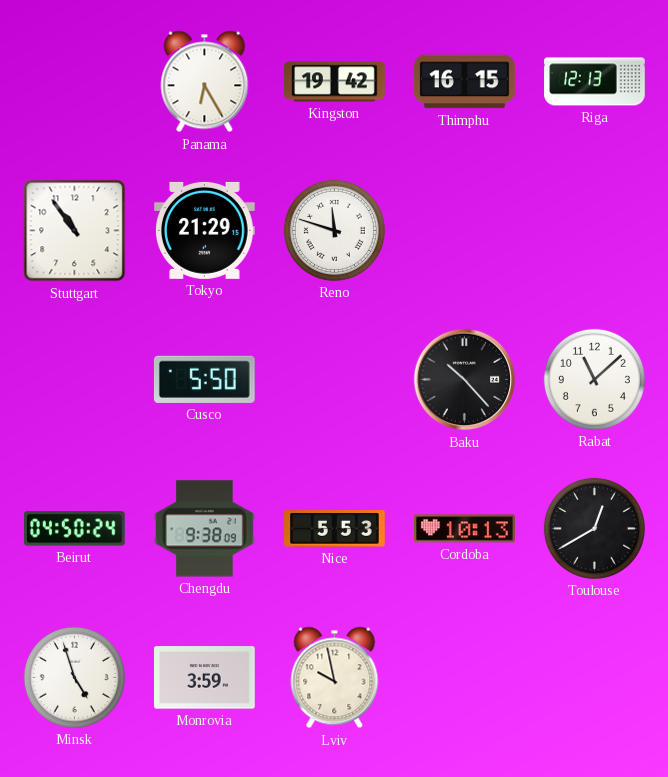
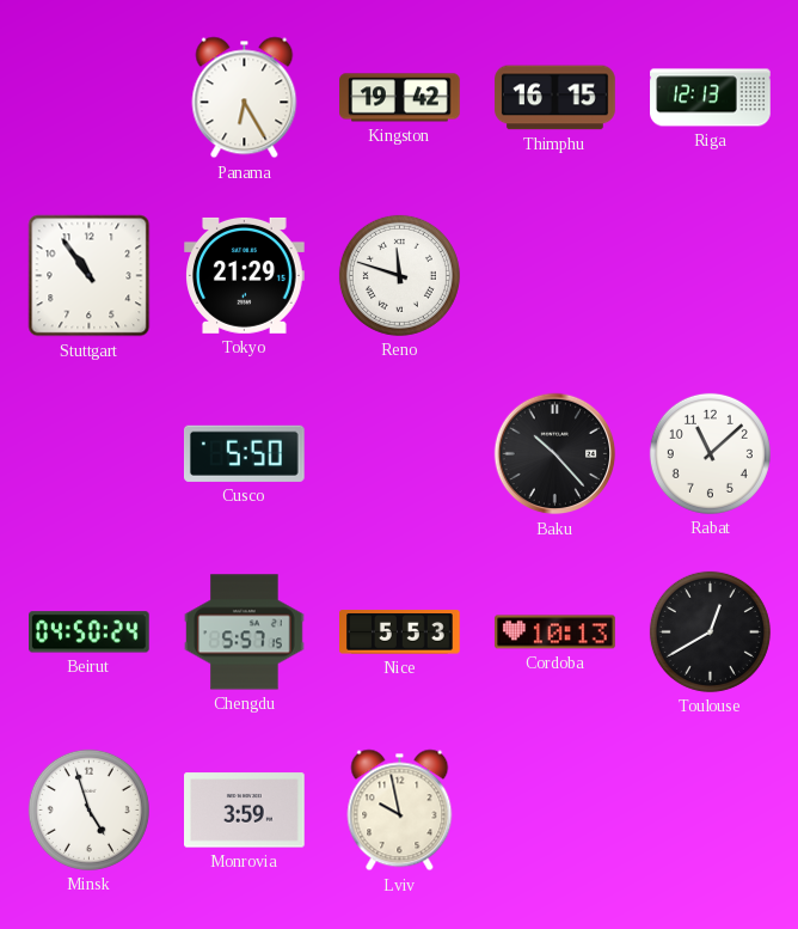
Chengdu: 9:38 -> 5:57 (245, 632)
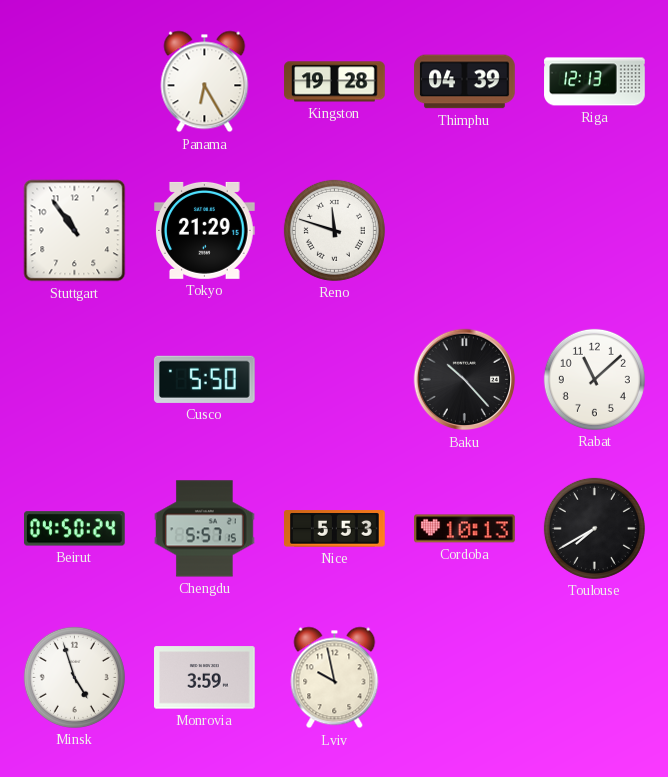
Kingston: 19:42 -> 19:28 (335, 82)
Thimphu: 16:15 -> 04:39 (465, 82)
Toulouse: 12:40 -> 7:40 (594, 528)
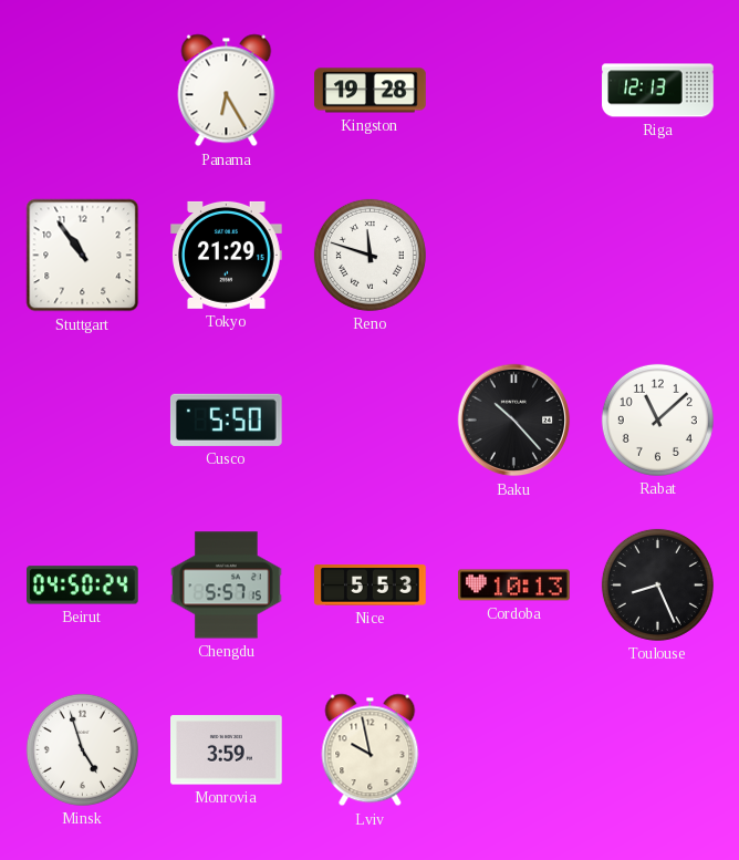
Thimphu: 04:39 -> none (465, 82)
Toulouse: 7:40 -> 8:26 (657, 584)
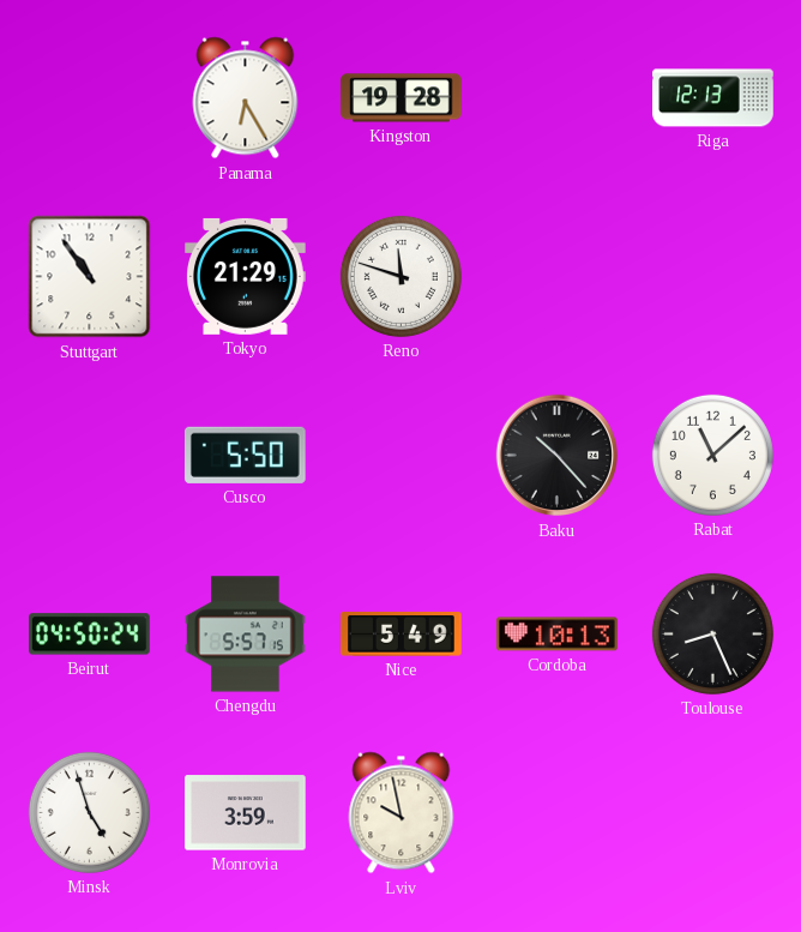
Nice: 5:53 -> 5:49 (402, 635)
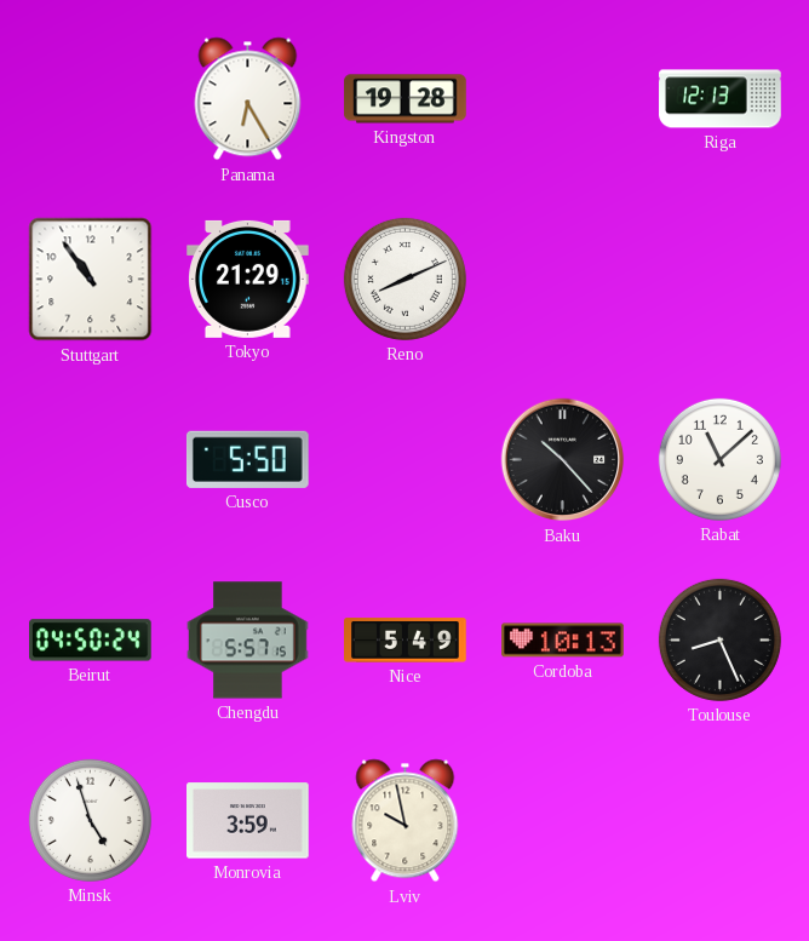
Reno: 11:48 -> 8:11 (404, 279)
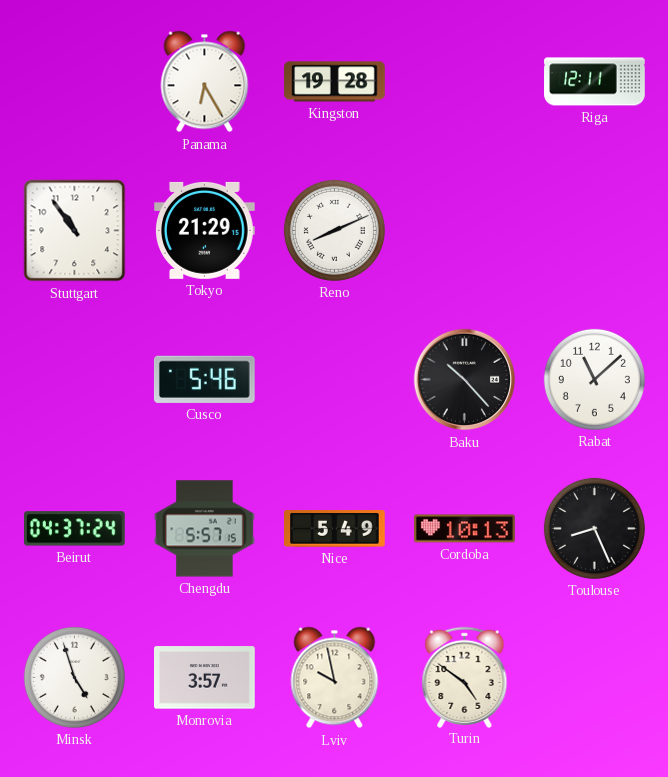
Riga: 12:13 -> 12:11 (595, 82)
Cusco: 5:50 -> 5:46 (204, 379)
Beirut: 04:50 -> 04:37 (75, 529)
Monrovia: 3:59 -> 3:57 (205, 678)
Turin: none -> 4:51 (465, 677)
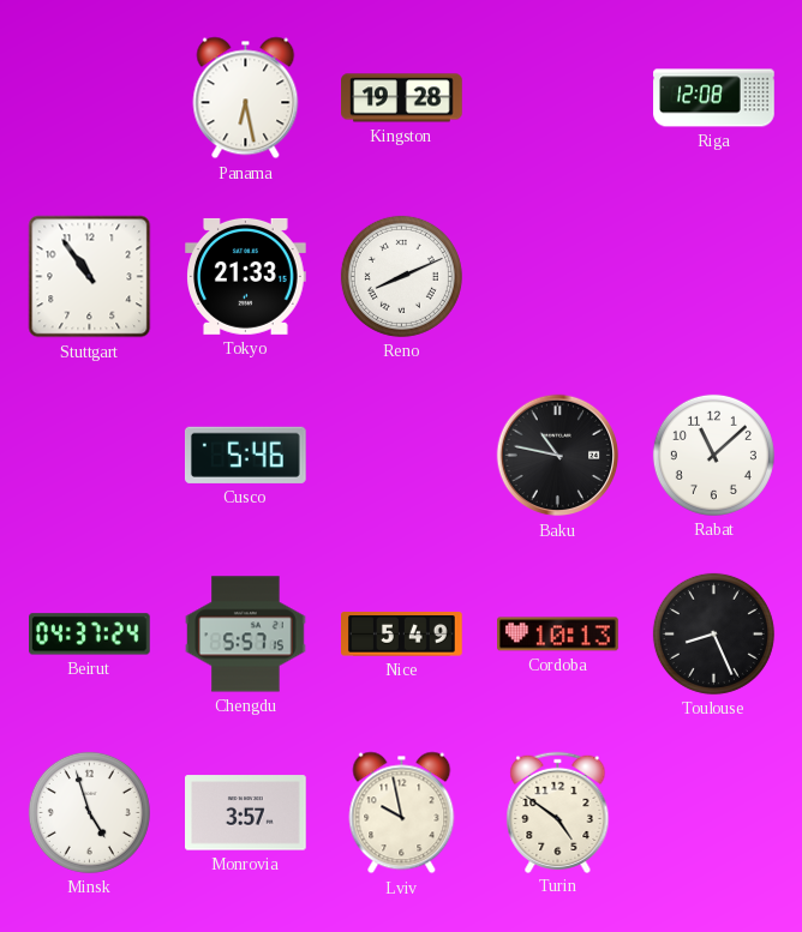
Panama: 6:25 -> 6:28 (246, 98)
Riga: 12:11 -> 12:08 (714, 98)
Tokyo: 21:29 -> 21:33 (246, 276)
Baku: 10:23 -> 10:47 (558, 456)
